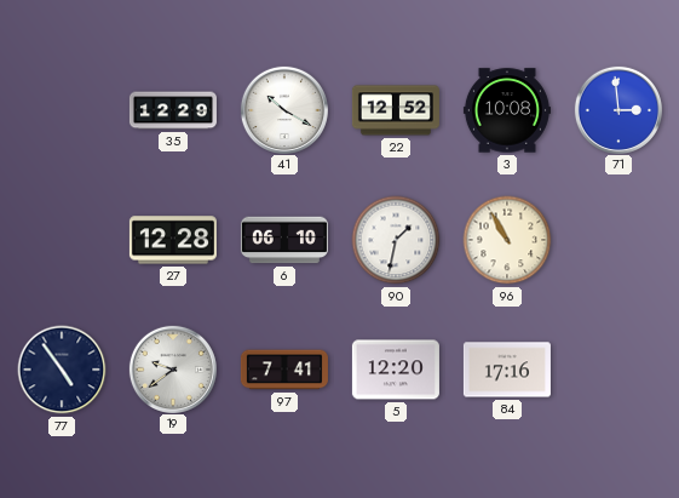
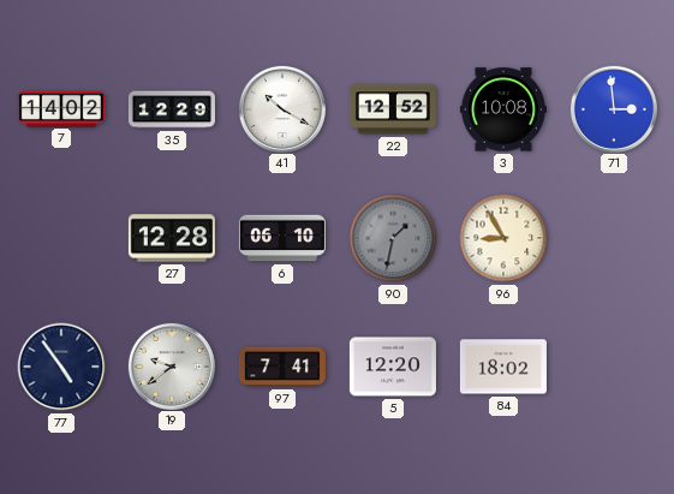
7: none -> 14:02 (61, 108)
90 dial: white -> grey (393, 238)
96: 10:55 -> 8:55 (503, 238)
84: 17:16 -> 18:02 (503, 367)
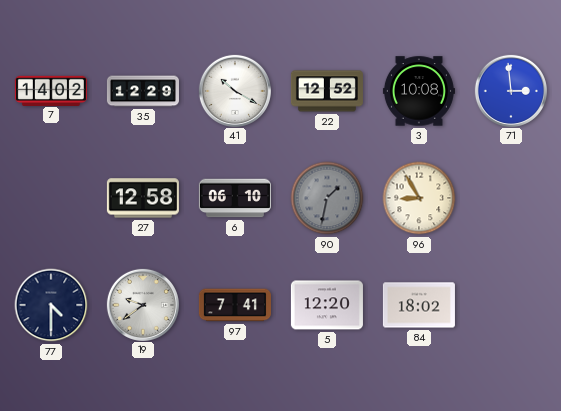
27: 12:28 -> 12:58 (143, 198)
77: 4:54 -> 4:30 (51, 305)
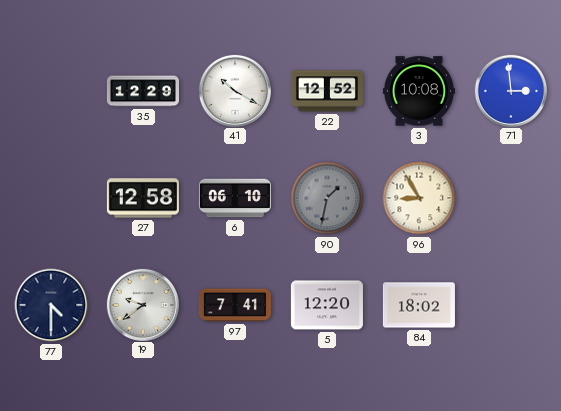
7: 14:02 -> none (51, 90)
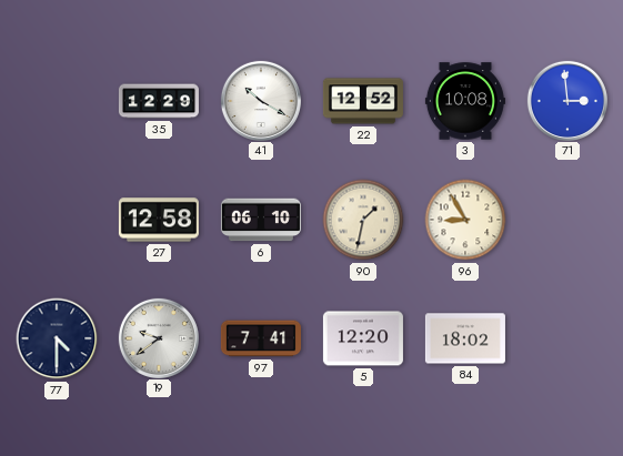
90 dial: grey -> cream (363, 220)
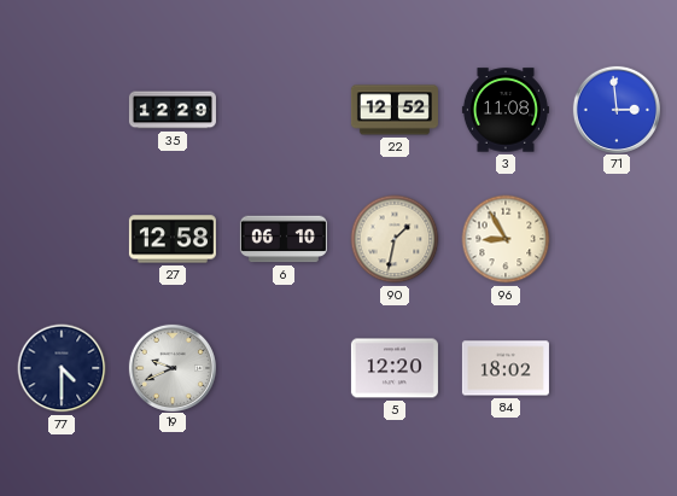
41: 10:20 -> none (260, 100)
3: 10:08 -> 11:08 (506, 110)
19: 9:39 -> 9:41 (171, 367)
97: 7:41 -> none (261, 338)
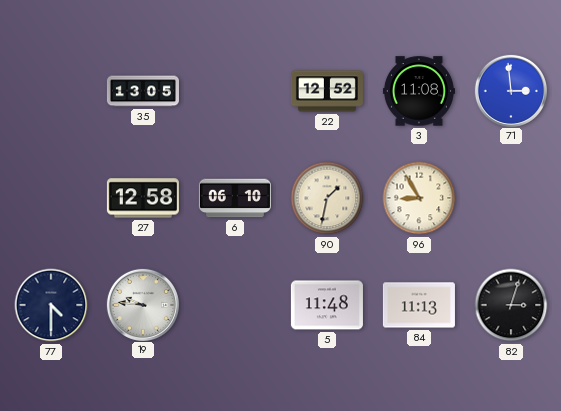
35: 12:29 -> 13:05 (143, 91)
19: 9:41 -> 9:46 (142, 304)
5: 12:20 -> 11:48 (327, 305)
84: 18:02 -> 11:13 (419, 305)
82: none -> 3:03 (511, 305)
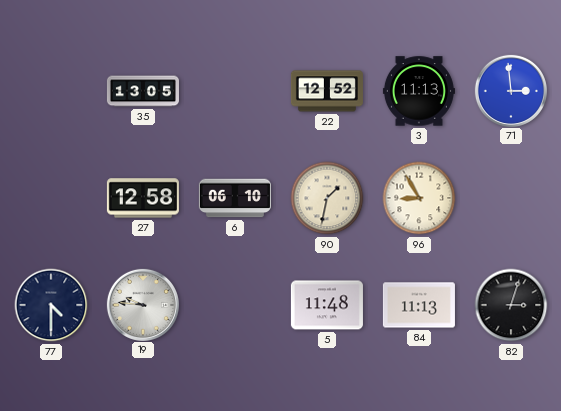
3: 11:08 -> 11:13 (419, 91)
